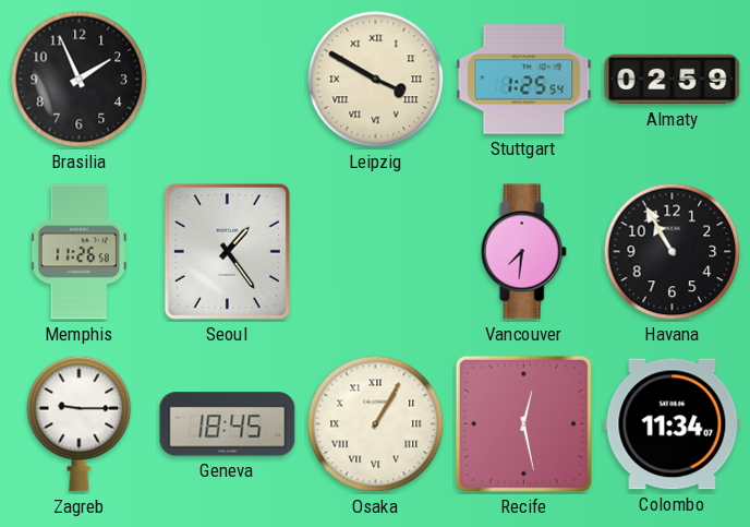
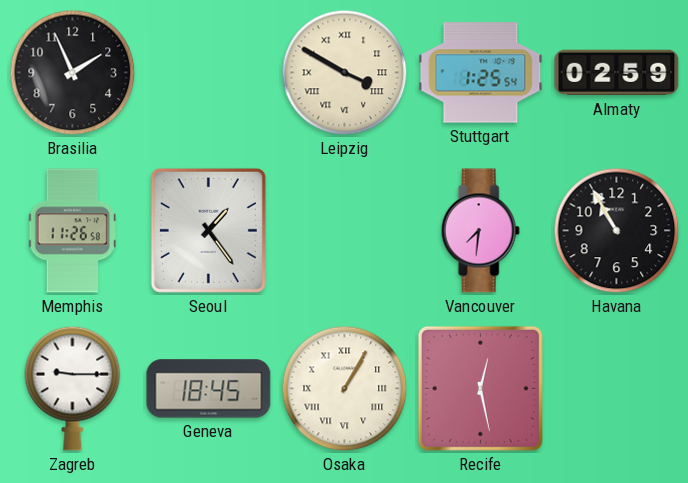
Colombo: 11:34 -> none (673, 424)
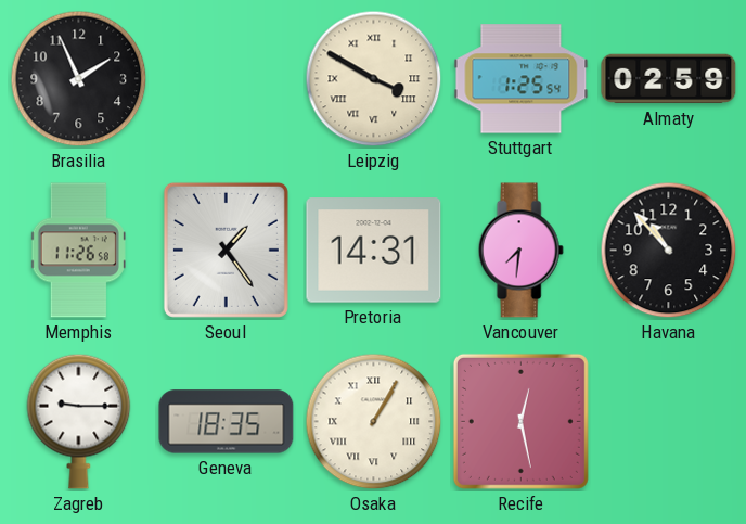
Pretoria: none -> 14:31 (374, 251)
Havana: 10:55 -> 10:53 (669, 251)
Geneva: 18:45 -> 18:35 (227, 422)
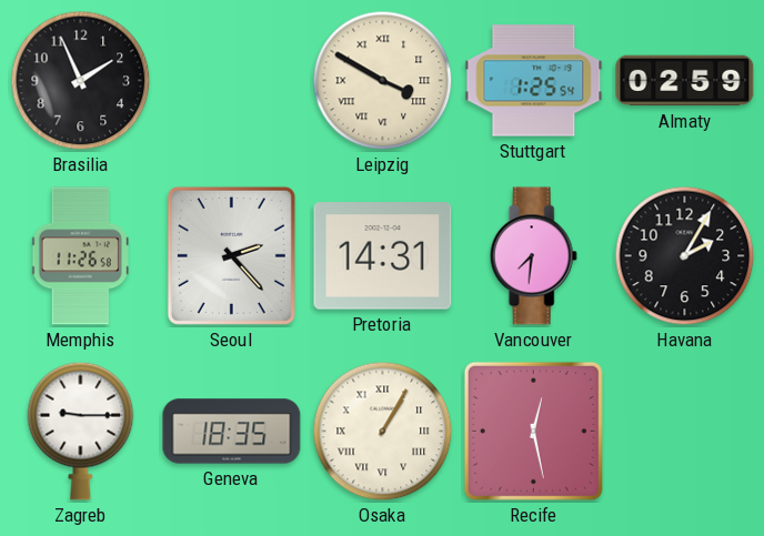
Seoul: 1:24 -> 2:23 (231, 255)
Havana: 10:53 -> 2:05 (685, 256)
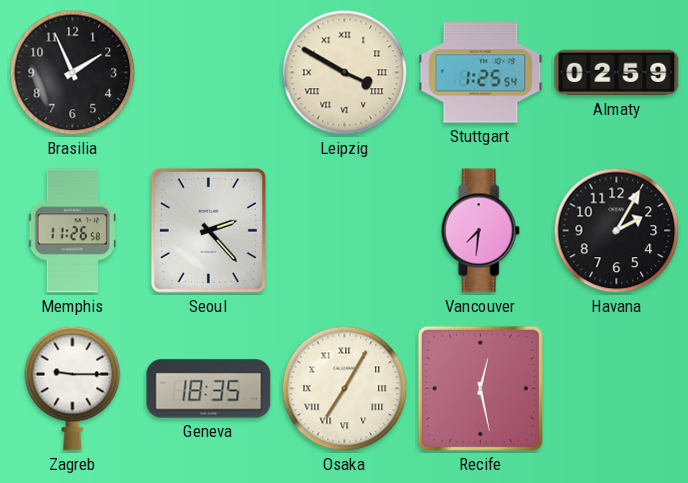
Pretoria: 14:31 -> none (383, 256)
Osaka: 1:05 -> 7:05 (345, 389)
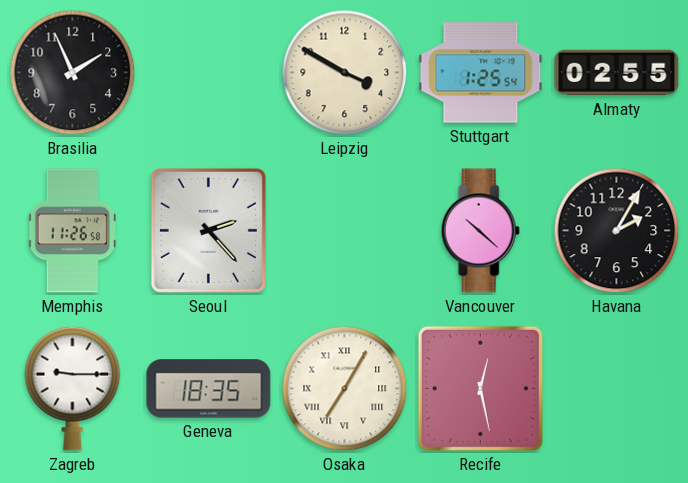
Leipzig numerals: Roman -> Arabic (345, 73)
Almaty: 02:59 -> 02:55 (617, 73)
Vancouver: 7:31 -> 10:22 (480, 231)
